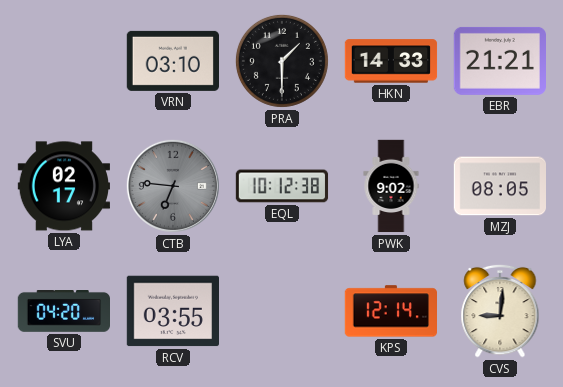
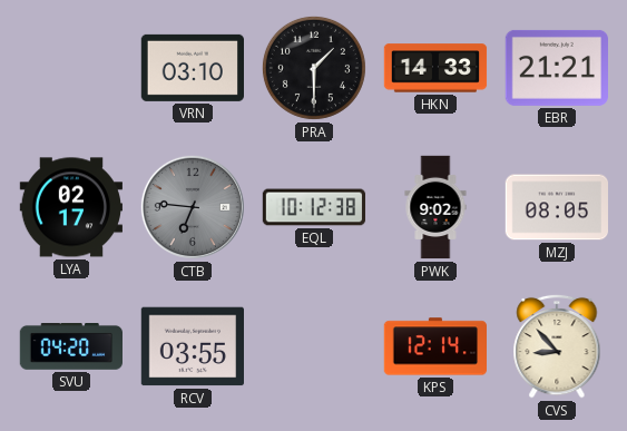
CVS: 9:01 -> 8:53 (557, 346)
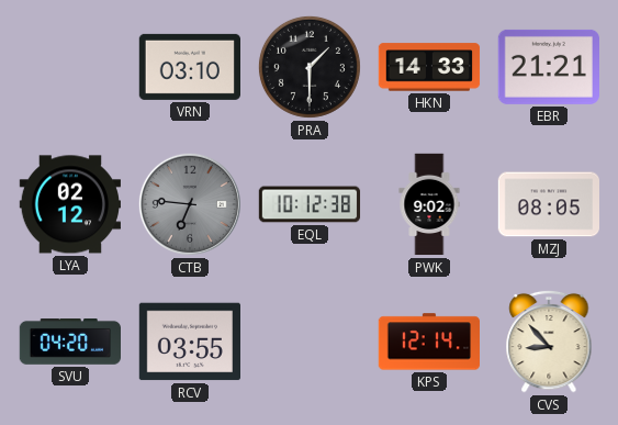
LYA: 02:17 -> 02:12 (69, 204)
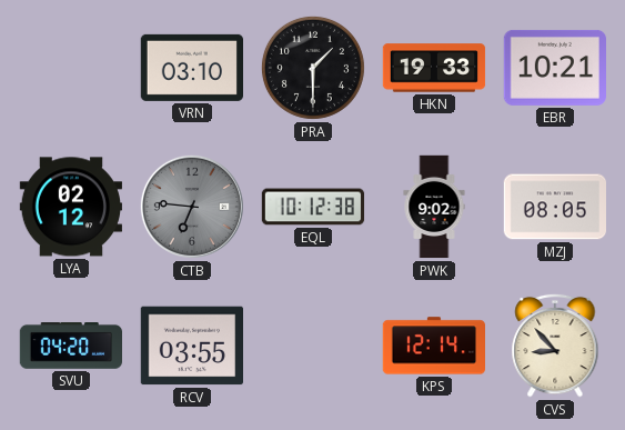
HKN: 14:33 -> 19:33 (434, 68)
EBR: 21:21 -> 10:21 (554, 68)
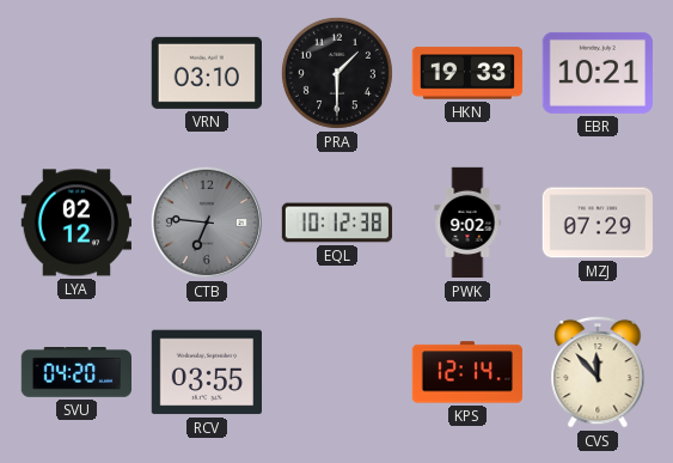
MZJ: 08:05 -> 07:29 (596, 223)
CVS: 8:53 -> 11:53 (598, 372)
